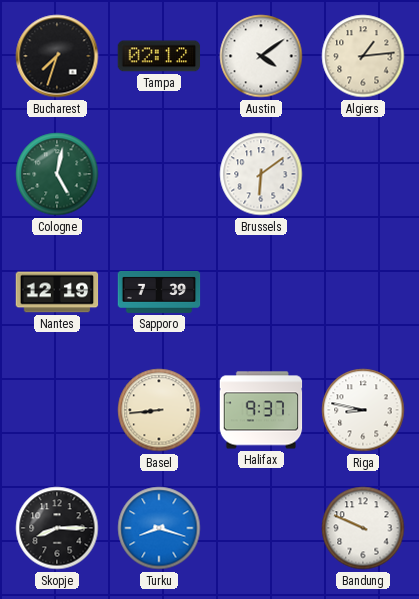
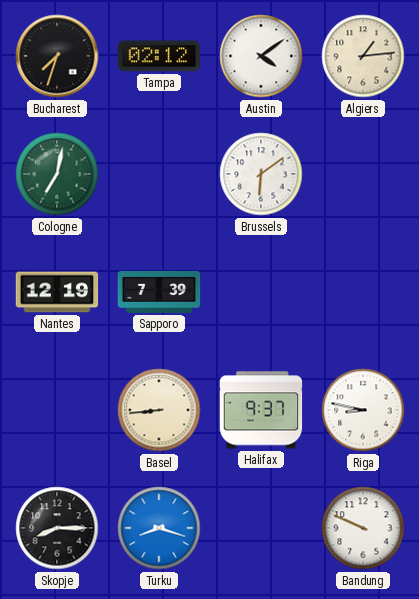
Cologne: 5:02 -> 7:02 (57, 174)
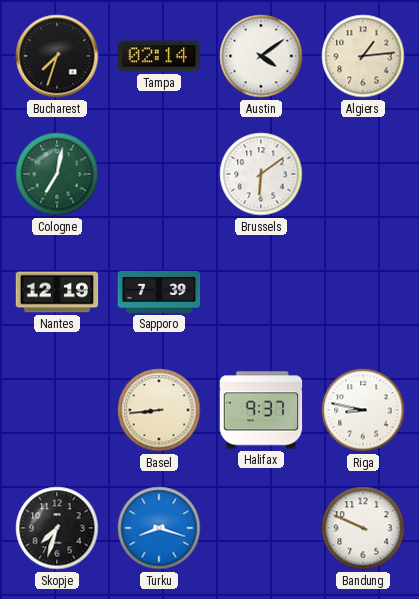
Tampa: 02:12 -> 02:14 (159, 56)
Skopje: 8:15 -> 7:33 (57, 528)
